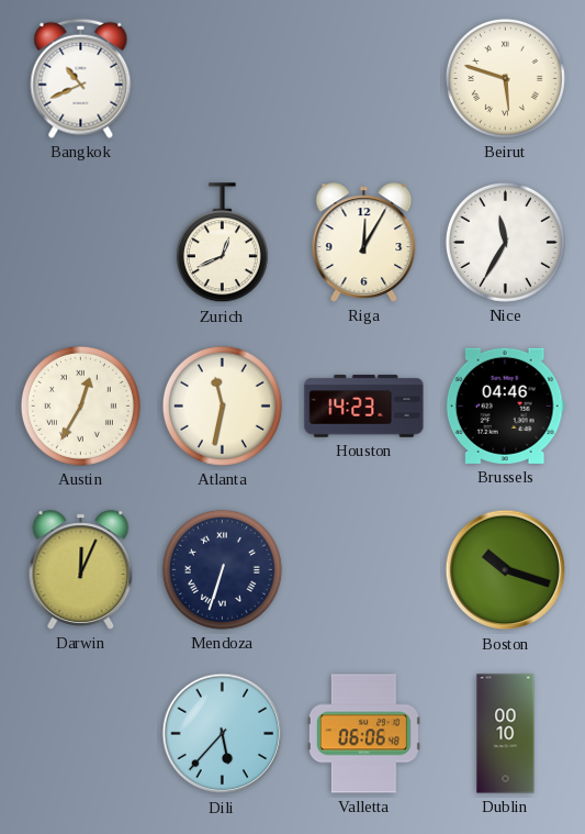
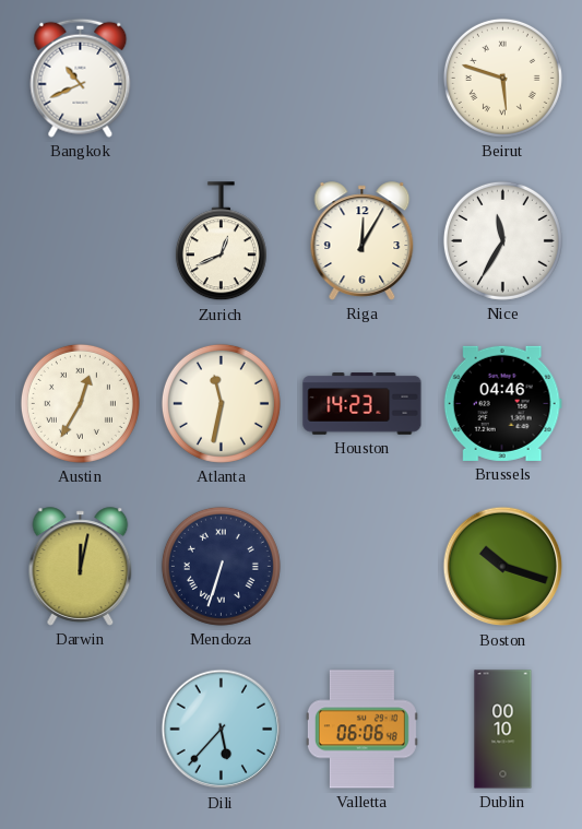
Darwin: 12:04 -> 12:02 (81, 567)
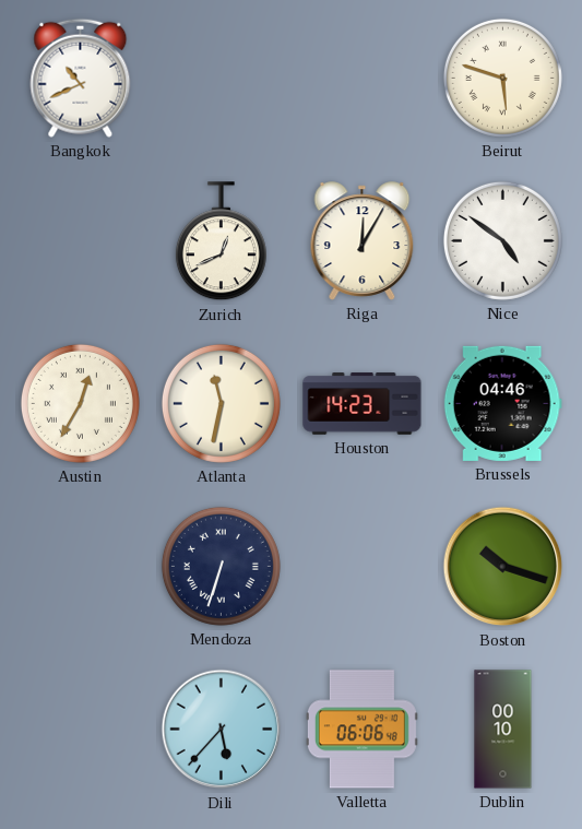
Nice: 11:35 -> 4:51 (502, 240)
Darwin: 12:02 -> none (81, 567)
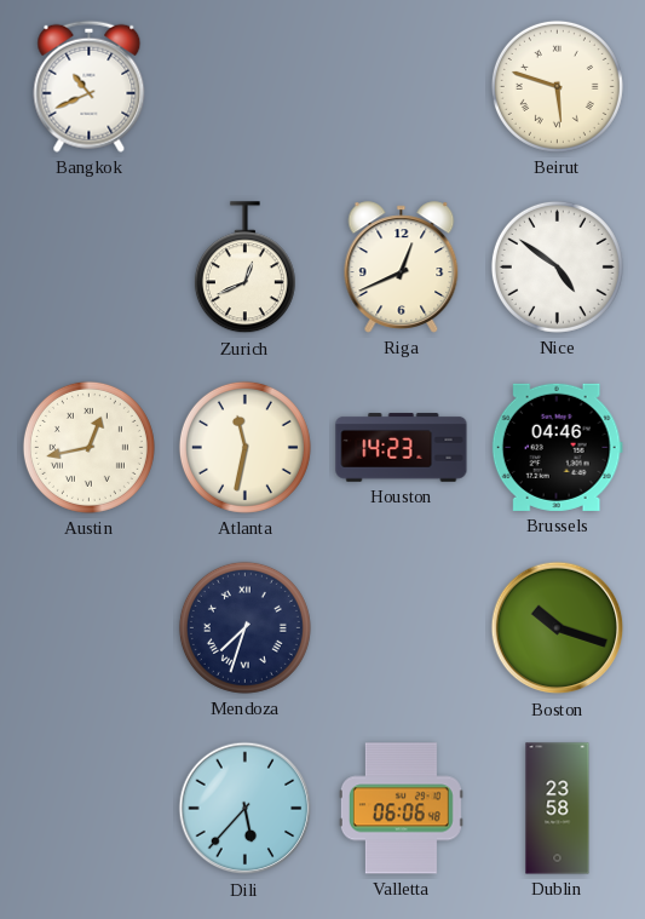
Riga: 12:05 -> 12:41 (402, 268)
Austin: 12:35 -> 12:43 (88, 447)
Mendoza: 6:33 -> 7:33 (244, 627)
Dublin: 00:10 -> 23:58 (558, 809)
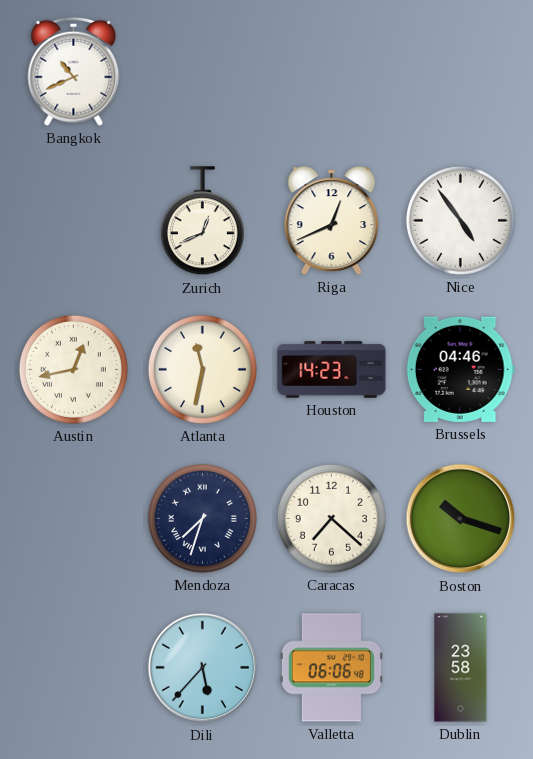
Beirut: 5:48 -> none (557, 86)
Nice: 4:51 -> 4:54 (460, 220)
Caracas: none -> 7:22 (331, 518)
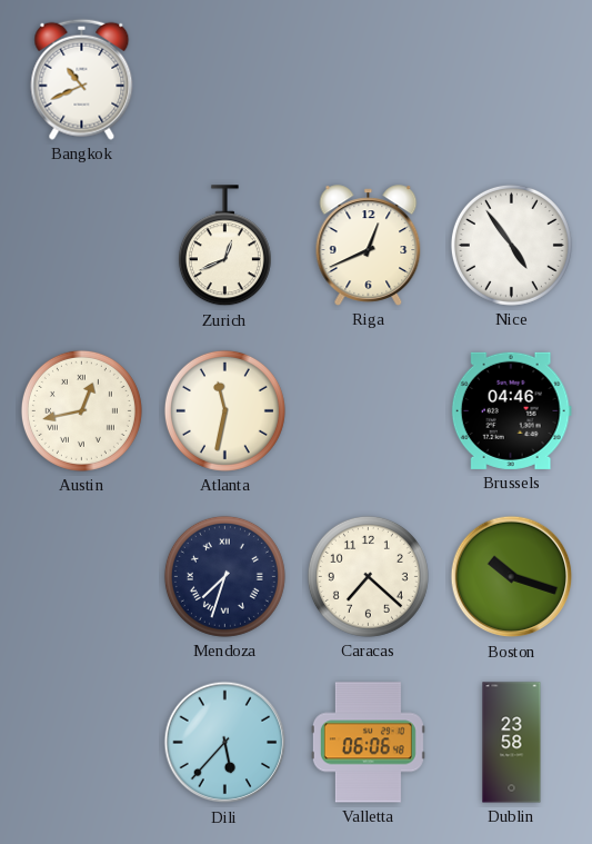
Houston: 14:23 -> none (332, 370)
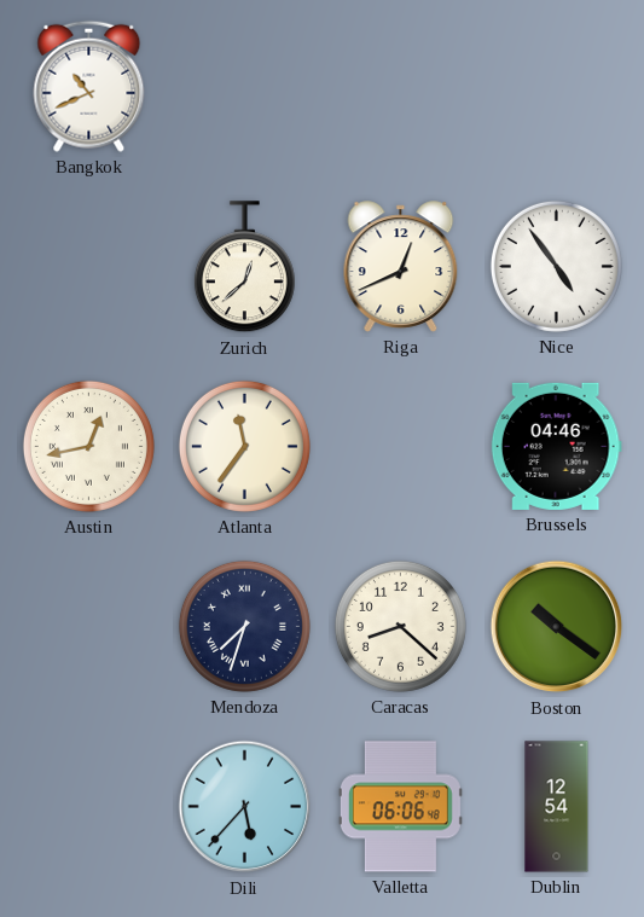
Zurich: 12:41 -> 12:38 (244, 267)
Atlanta: 11:32 -> 11:36 (244, 446)
Caracas: 7:22 -> 8:22 (400, 626)
Boston: 10:18 -> 10:21 (557, 627)
Dublin: 23:58 -> 12:54 (557, 807)
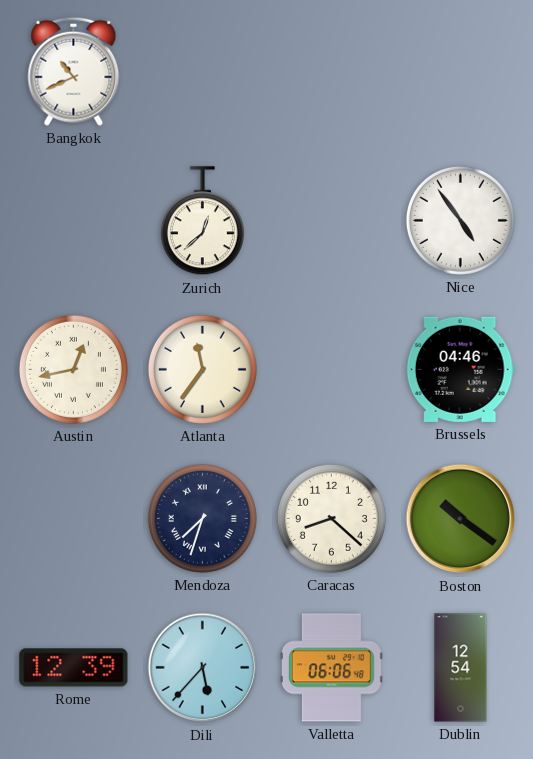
Riga: 12:41 -> none (401, 267)
Rome: none -> 12:39 (74, 668)
